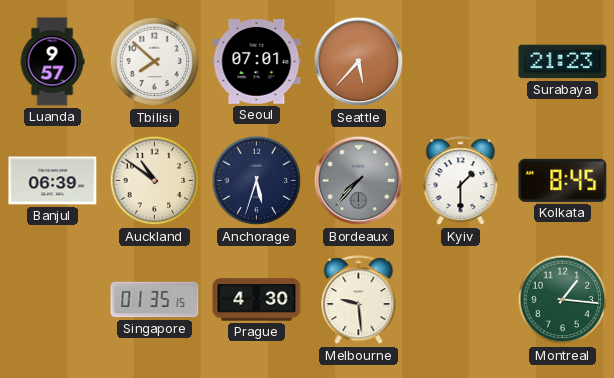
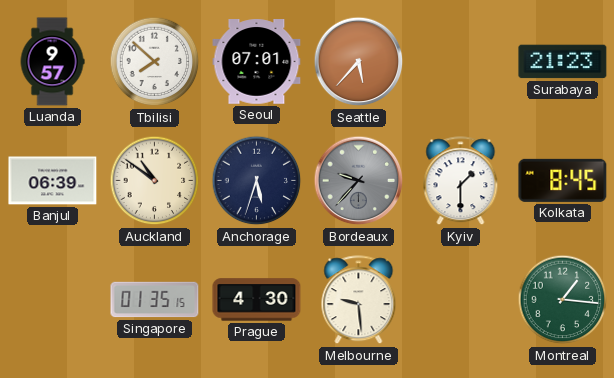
Bordeaux: 7:37 -> 9:37 (359, 181)
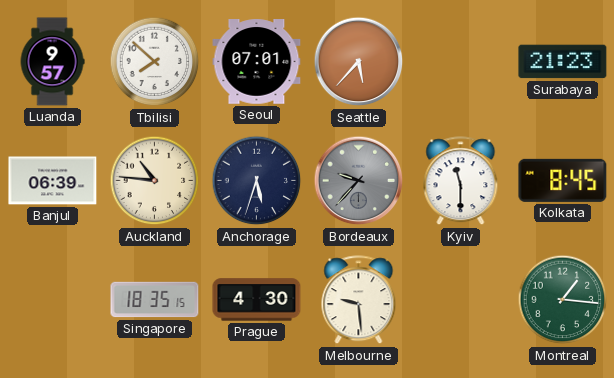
Auckland: 10:51 -> 10:46 (155, 181)
Kyiv: 1:30 -> 11:30 (461, 181)
Singapore: 01:35 -> 18:35 (155, 300)
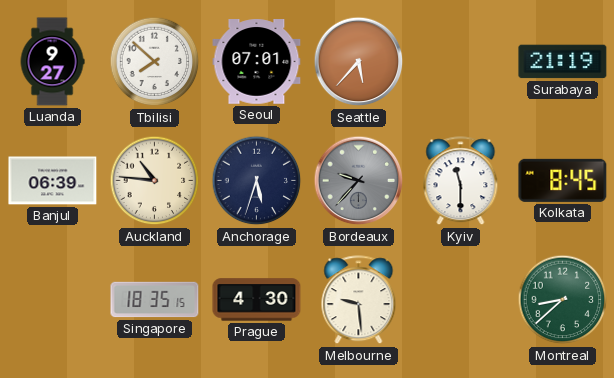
Luanda: 9:57 -> 9:27 (52, 62)
Surabaya: 21:23 -> 21:19 (563, 62)
Montreal: 1:16 -> 8:38 (563, 300)
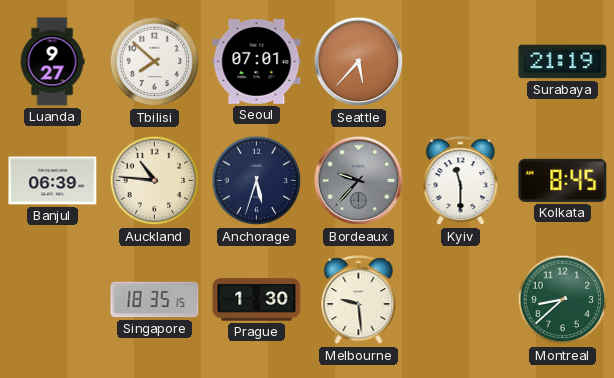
Prague: 4:30 -> 1:30 (257, 300)
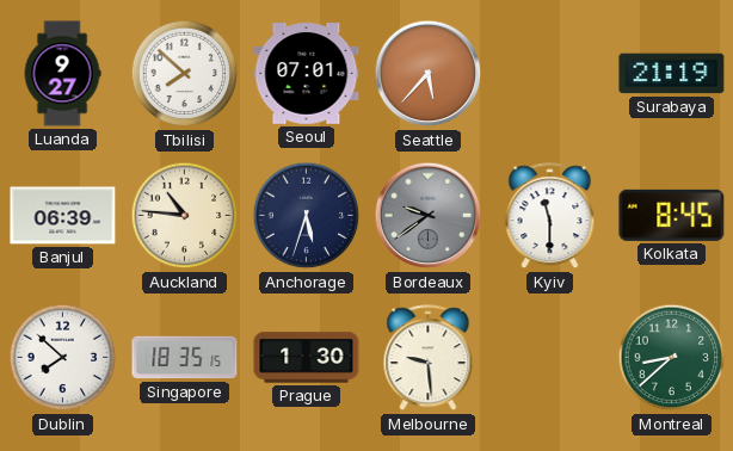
Bordeaux: 9:37 -> 9:39 (429, 216)
Dublin: none -> 7:52 (63, 358)
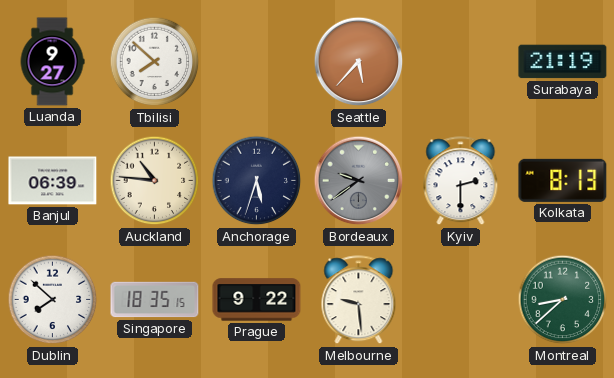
Seoul: 07:01 -> none (307, 74)
Kyiv: 11:30 -> 2:30 (461, 181)
Kolkata: 8:45 -> 8:13 (563, 180)
Prague: 1:30 -> 9:22 (257, 300)
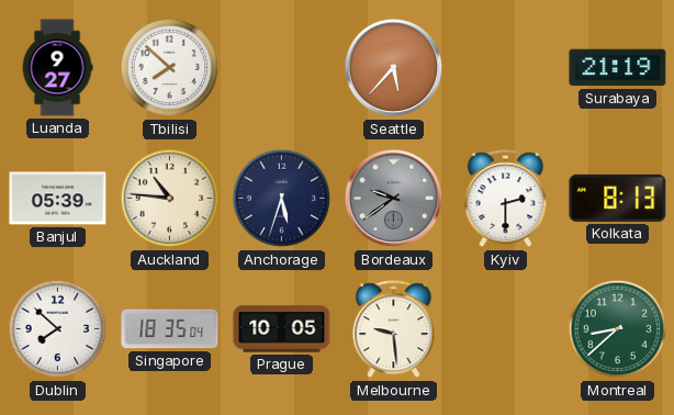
Banjul: 06:39 -> 05:39 (58, 199)
Singapore: 18:35:15 -> 18:35:04 (170, 329)
Prague: 9:22 -> 10:05 (282, 329)
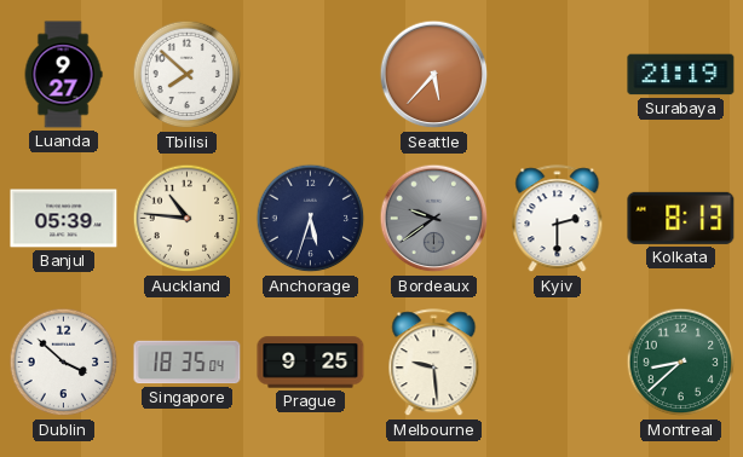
Dublin: 7:52 -> 3:52 (64, 363)
Prague: 10:05 -> 9:25 (311, 363)
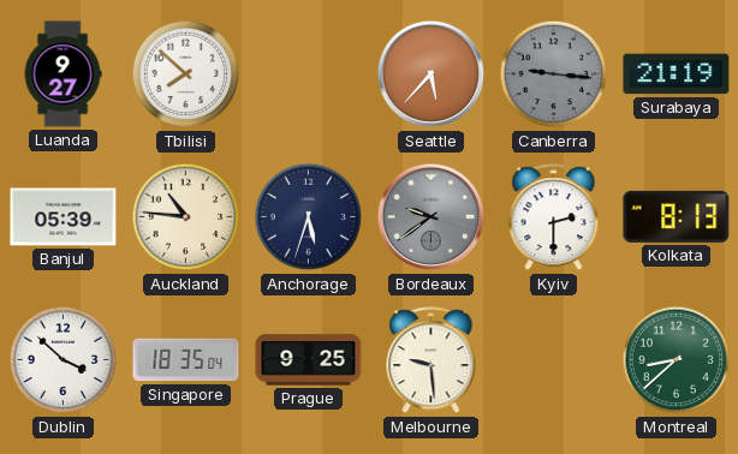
Canberra: none -> 9:16 (554, 74)
